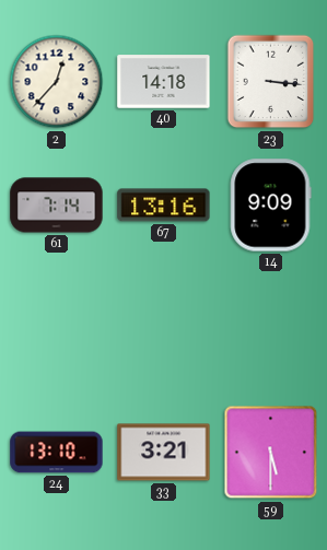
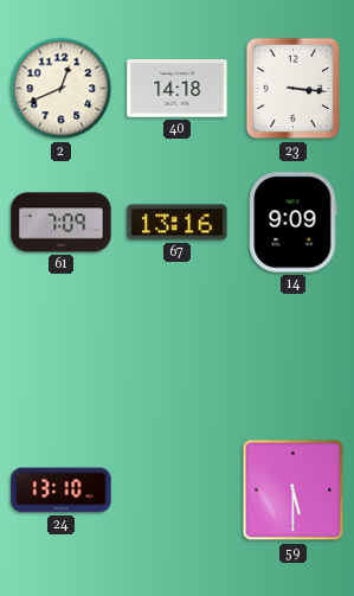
2: 12:37 -> 12:41 (62, 89)
61: 7:14 -> 7:09 (62, 223)
33: 3:21 -> none (164, 453)
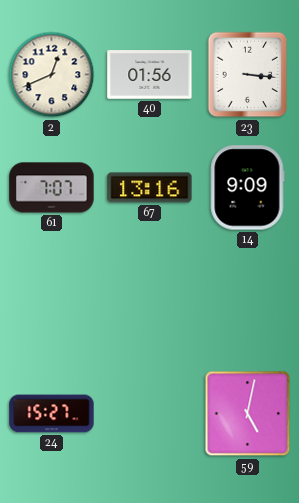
40: 14:18 -> 01:56 (150, 75)
61: 7:09 -> 7:07 (52, 188)
24: 13:10 -> 15:27 (52, 414)
59: 5:30 -> 5:02 (248, 414)
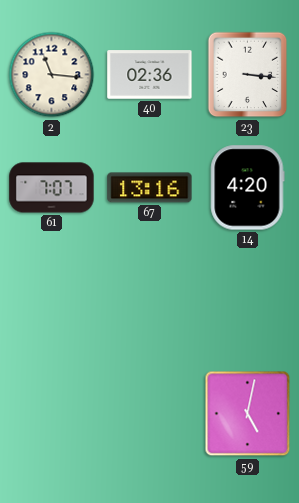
2: 12:41 -> 11:16 (52, 75)
40: 01:56 -> 02:36 (150, 75)
14: 9:09 -> 4:20 (248, 188)
24: 15:27 -> none (52, 414)
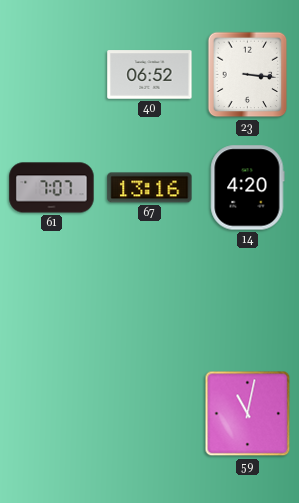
2: 11:16 -> none (52, 75)
40: 02:36 -> 06:52 (150, 75)
59: 5:02 -> 11:02 (248, 414)
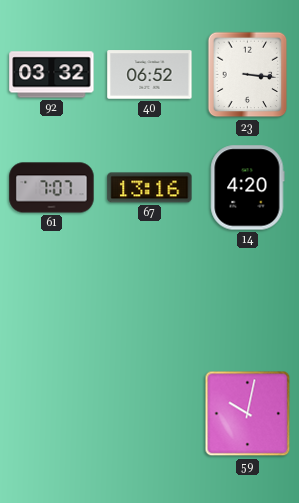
92: none -> 03:32 (52, 75)
59: 11:02 -> 10:02 (248, 414)
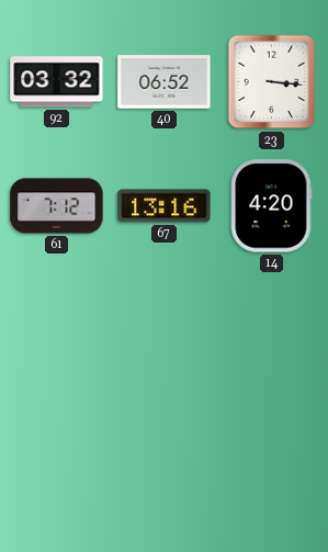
61: 7:07 -> 7:12 (57, 206)
59: 10:02 -> none (248, 414)
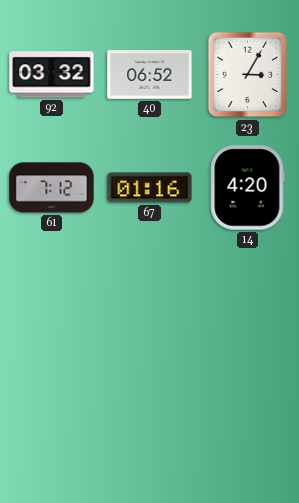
23: 3:16 -> 3:05 (248, 75)
67: 13:16 -> 01:16 (150, 188)
